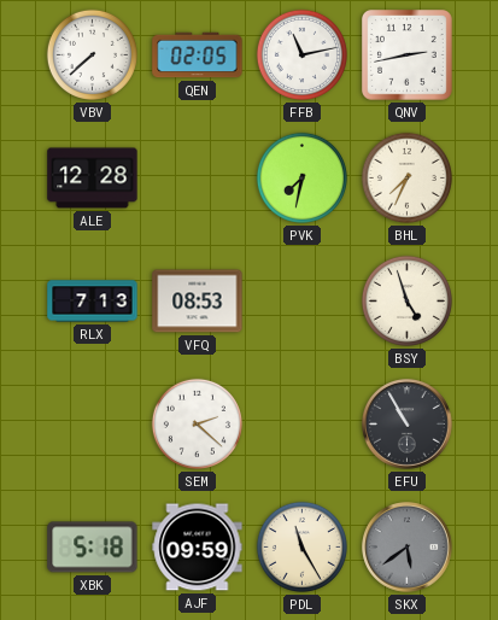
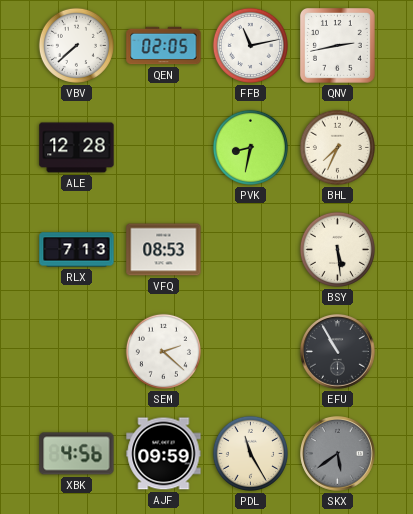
PVK: 7:32 -> 8:32 (250, 147)
BSY: 4:57 -> 5:29 (337, 249)
XBK: 5:18 -> 4:56 (77, 454)
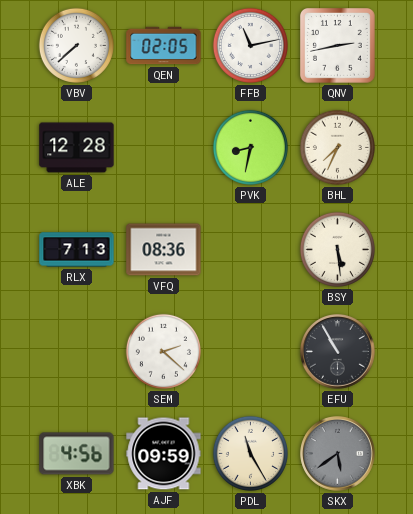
VFQ: 08:53 -> 08:36 (164, 250)
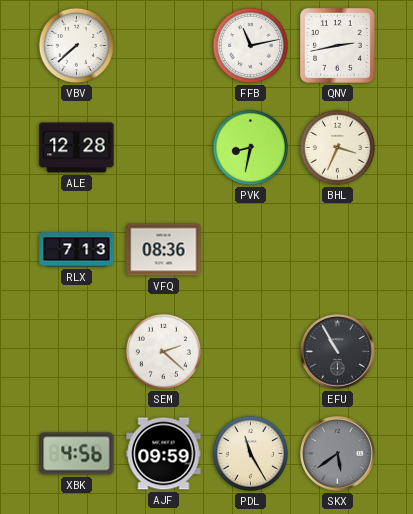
QEN: 02:05 -> none (164, 46)
BHL: 7:34 -> 3:34 (337, 147)
BSY: 5:29 -> none (337, 249)
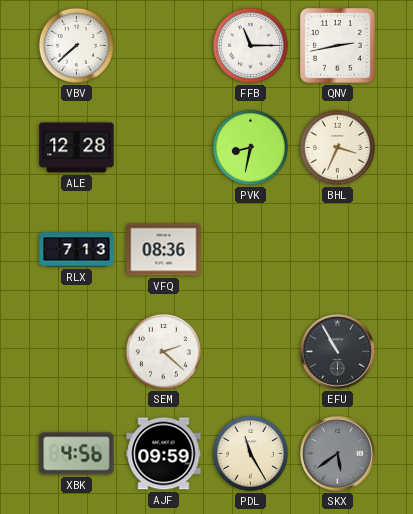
FFB: 11:13 -> 11:15 (250, 45)
